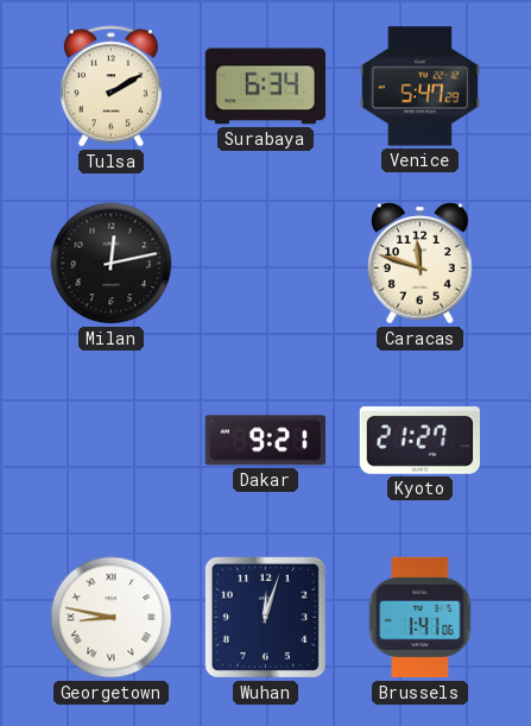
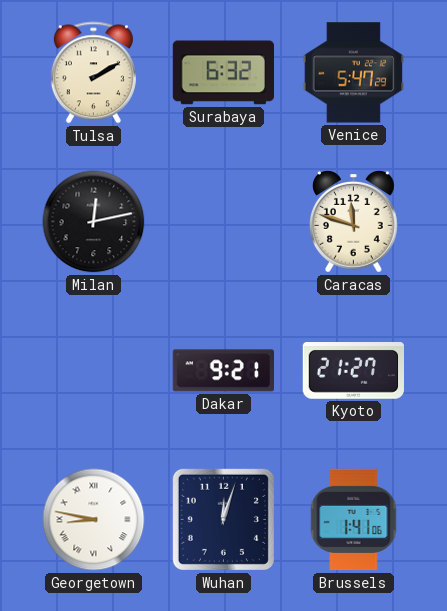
Surabaya: 6:34 -> 6:32 (223, 73)
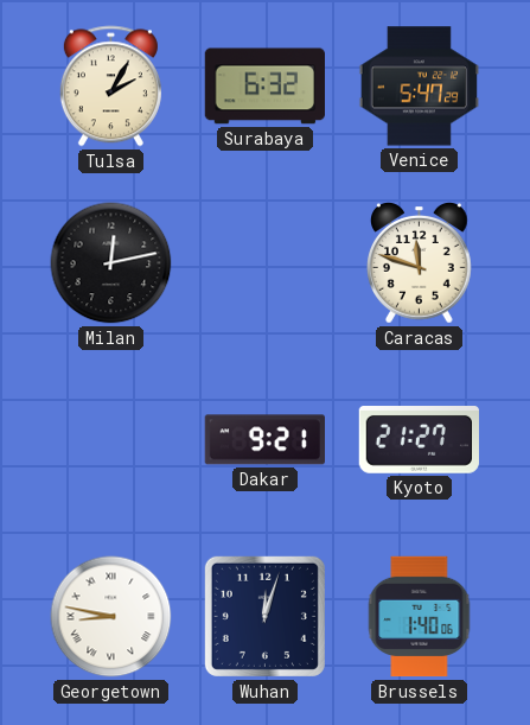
Tulsa: 2:10 -> 2:05 (110, 87)
Brussels: 1:41 -> 1:40 (420, 617)
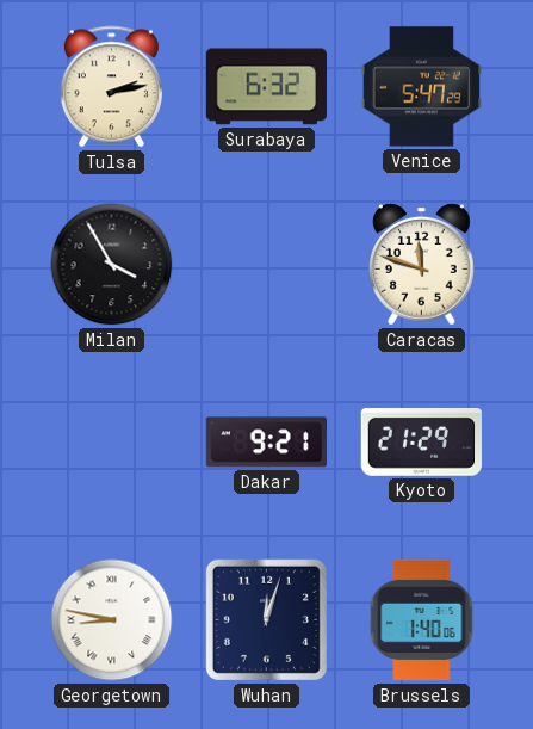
Tulsa: 2:05 -> 2:13 (111, 87)
Milan: 12:13 -> 3:55 (112, 265)
Kyoto: 21:27 -> 21:29 (422, 443)
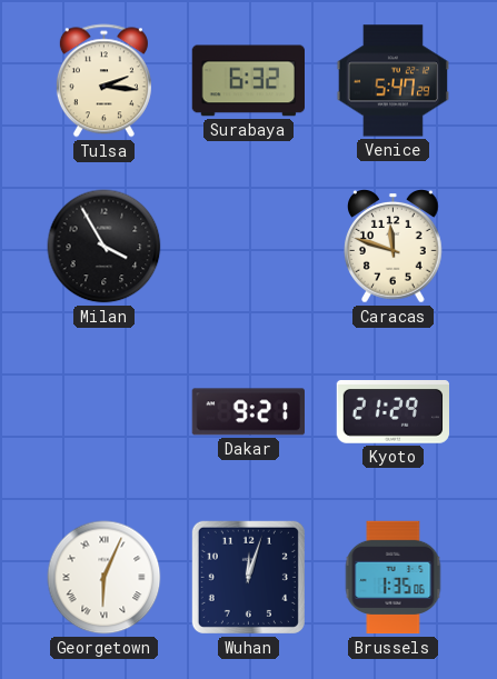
Tulsa: 2:13 -> 2:16 (103, 81)
Georgetown: 8:47 -> 6:04 (105, 578)
Brussels: 1:40 -> 1:35 (394, 578)
